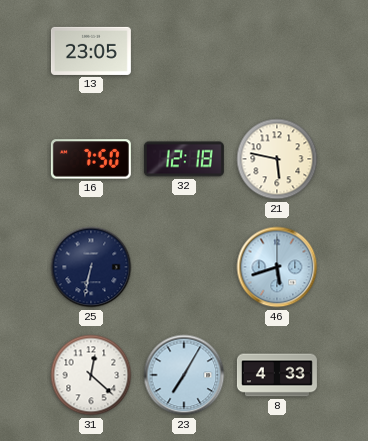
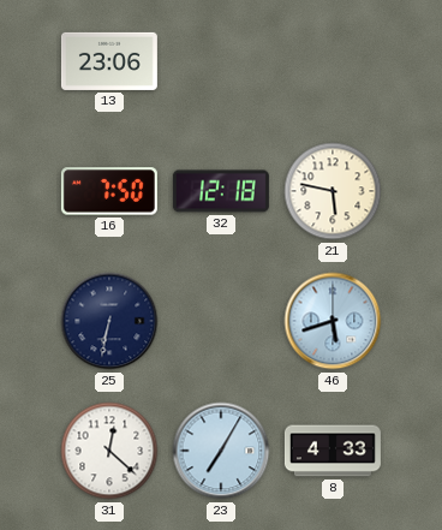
13: 23:05 -> 23:06 (109, 61)
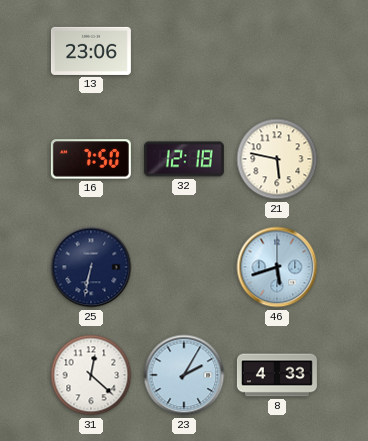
23: 7:05 -> 2:05 (184, 375)
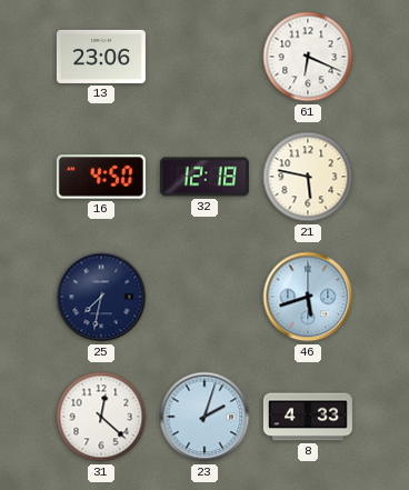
61: none -> 6:19 (308, 57)
16: 7:50 -> 4:50 (101, 177)
25: 6:32 -> 7:32 (101, 297)
23: 2:05 -> 2:03 (205, 417)
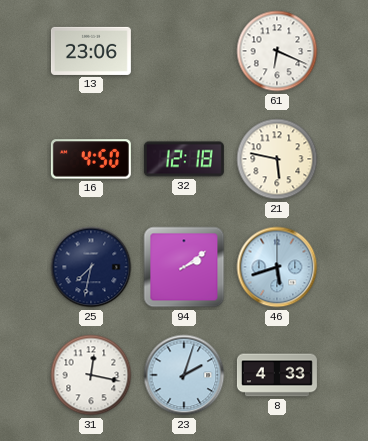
94: none -> 2:09 (184, 267)
31: 12:22 -> 12:17 (91, 375)
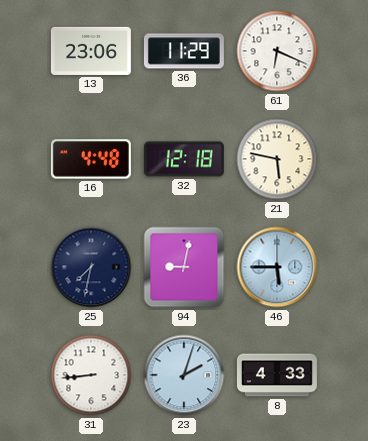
36: none -> 11:29 (184, 51)
16: 4:50 -> 4:48 (91, 159)
94: 2:09 -> 9:02 (184, 267)
46: 5:42 -> 5:45 (277, 267)
31: 12:17 -> 8:44 (91, 375)
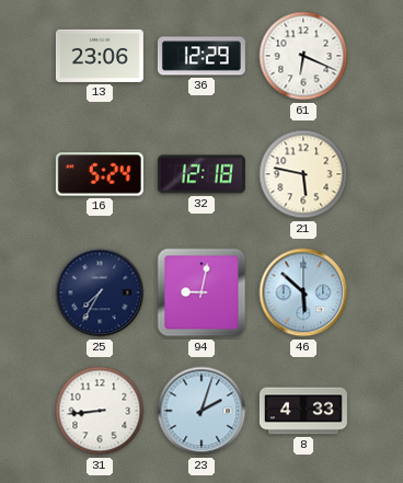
36: 11:29 -> 12:29 (201, 56)
16: 4:48 -> 5:24 (100, 174)
25: 7:32 -> 7:35 (100, 292)
46: 5:45 -> 5:52 (303, 292)
